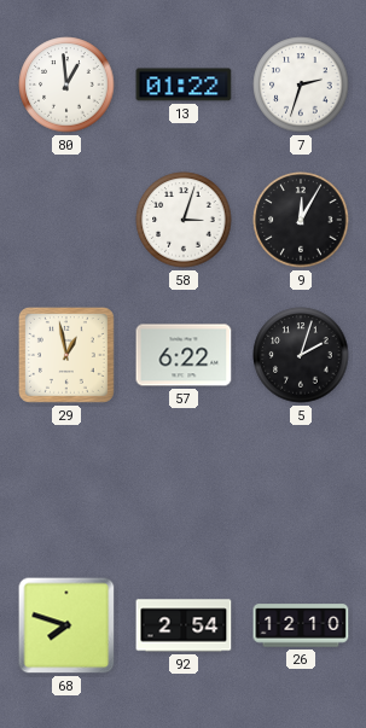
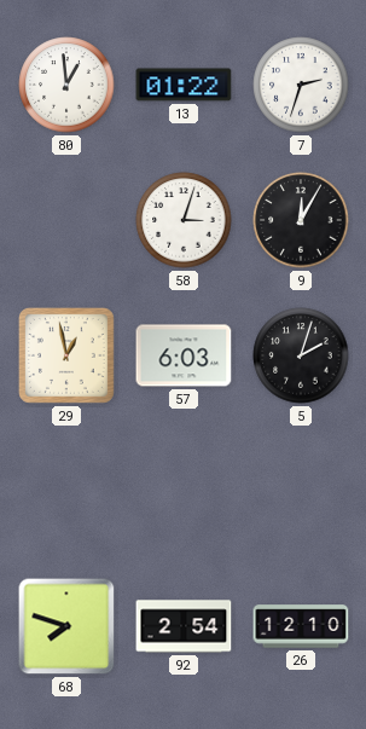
57: 6:22 -> 6:03 (184, 355)
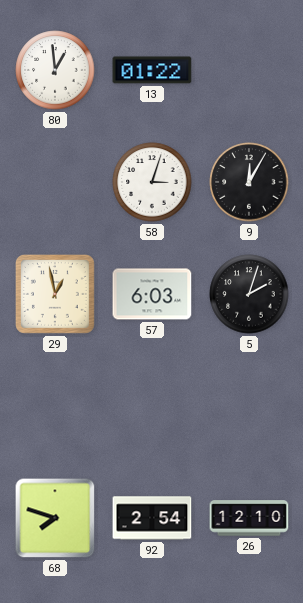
7: 2:33 -> none (301, 85)
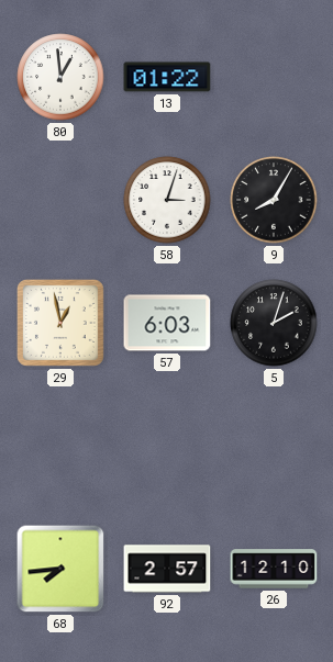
9: 12:05 -> 8:05 (274, 200)
68: 7:48 -> 7:44 (60, 569)
92: 2:54 -> 2:57 (167, 569)
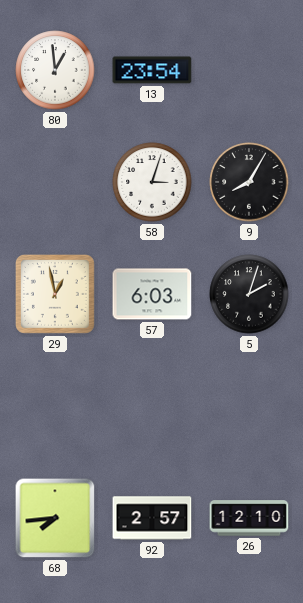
13: 01:22 -> 23:54 (152, 70)
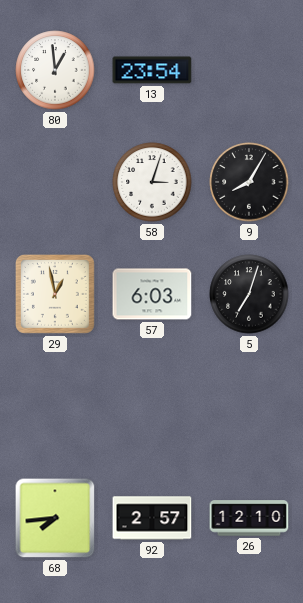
5: 2:03 -> 7:03 (249, 294)
